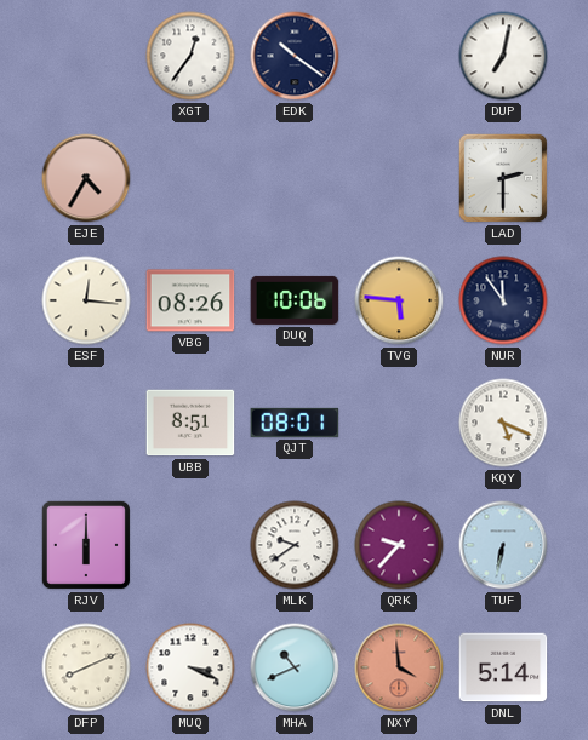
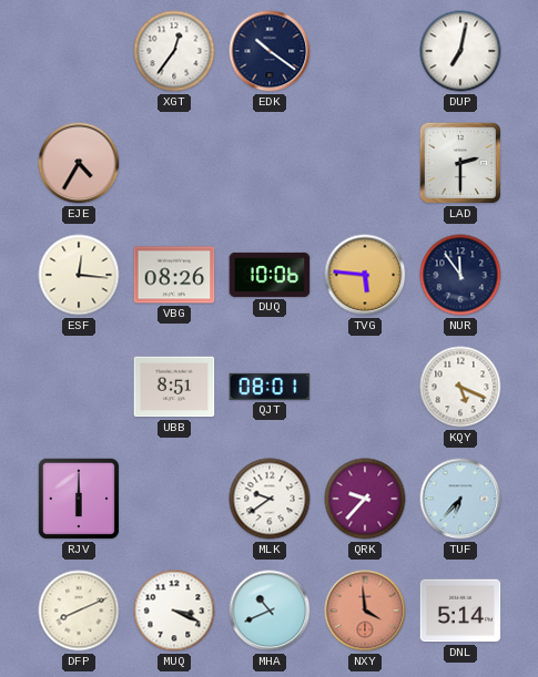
TUF: 6:32 -> 6:37 (460, 499)
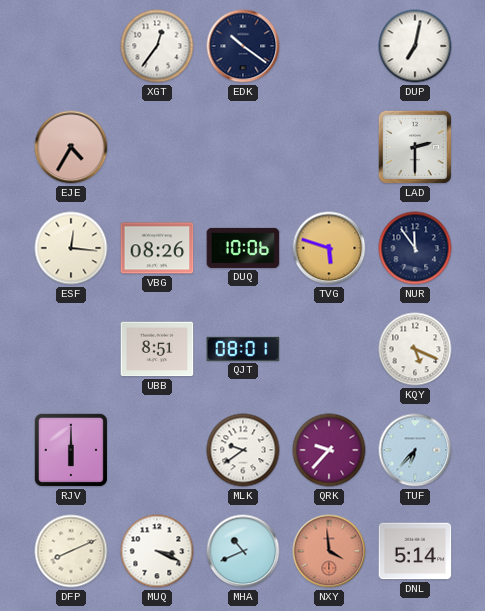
TVG: 5:46 -> 5:48 (329, 248)
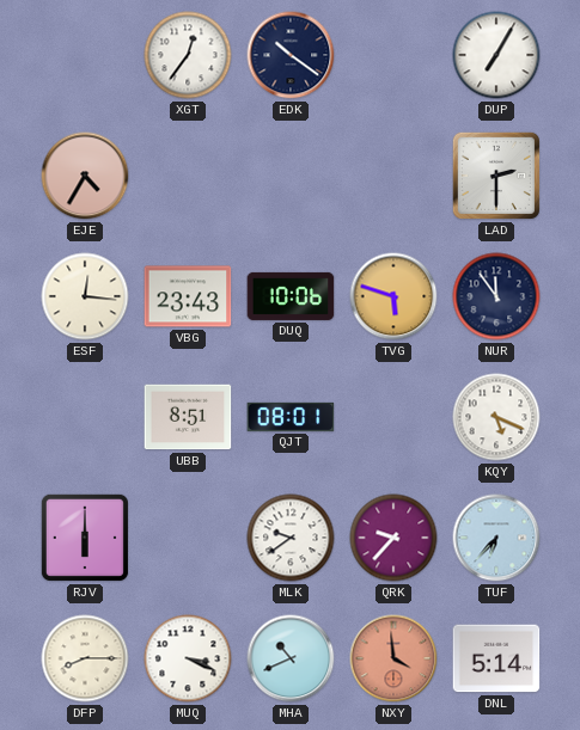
DUP: 7:02 -> 7:05 (496, 55)
VBG: 08:26 -> 23:43 (188, 296)
DFP: 8:11 -> 8:15 (85, 658)
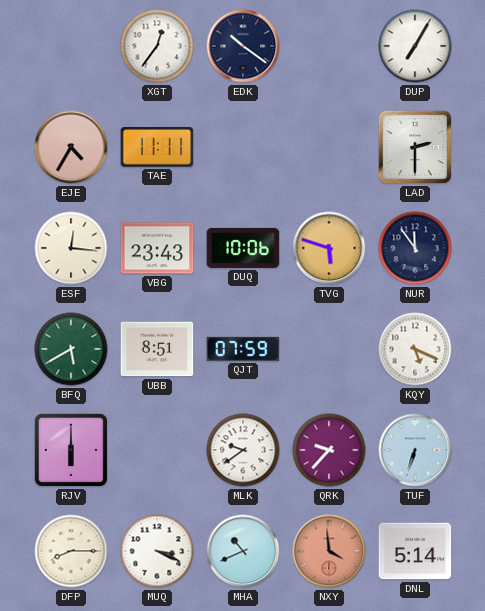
TAE: none -> 11:11 (157, 147)
BFQ: none -> 5:40 (71, 349)
QJT: 08:01 -> 07:59 (243, 349)
TUF: 6:37 -> 6:33 (415, 450)
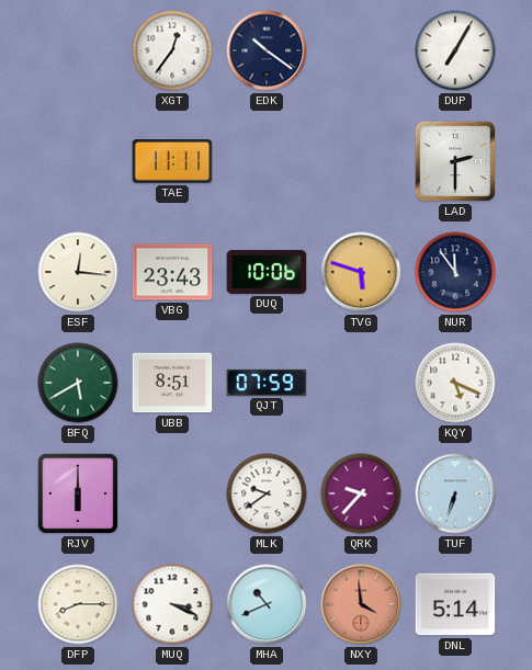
EJE: 4:35 -> none (71, 147)
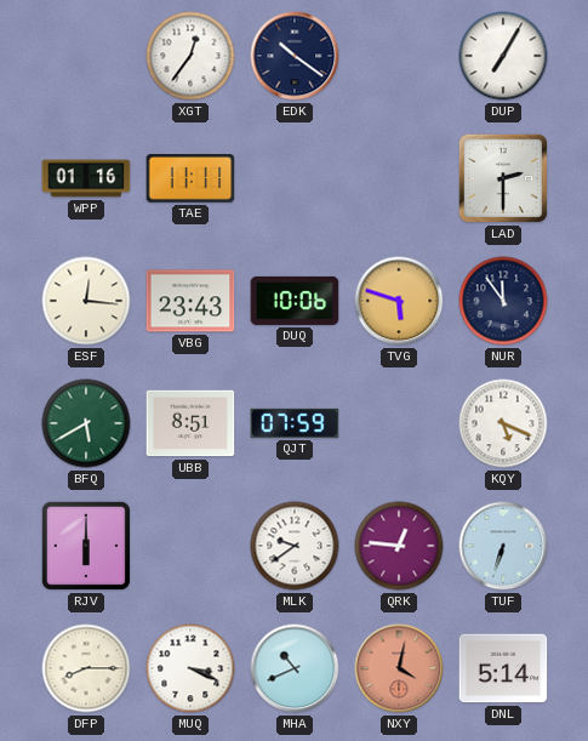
WPP: none -> 01:16 (86, 178)
QRK: 9:37 -> 12:46 (399, 546)
NXY: 3:59 -> 4:02 (399, 668)
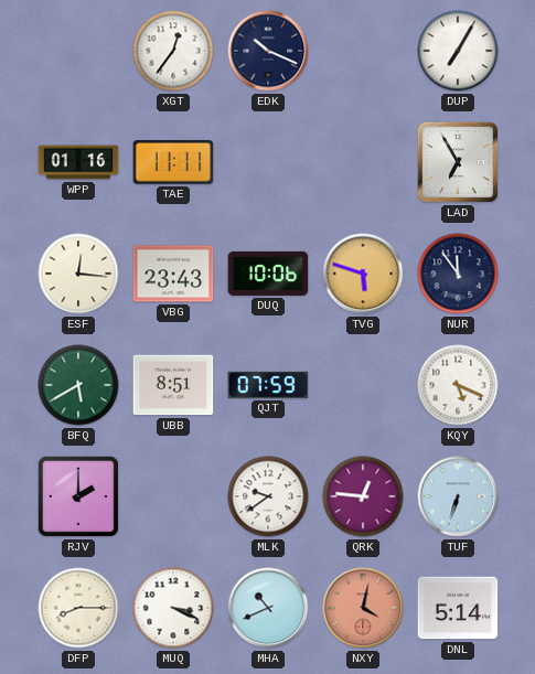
EDK: 10:21 -> 10:19 (268, 51)
LAD: 2:30 -> 6:55 (458, 162)
RJV: 6:00 -> 2:00 (78, 496)
